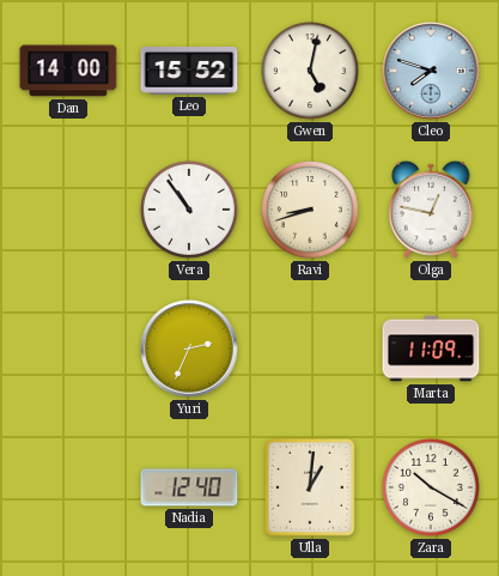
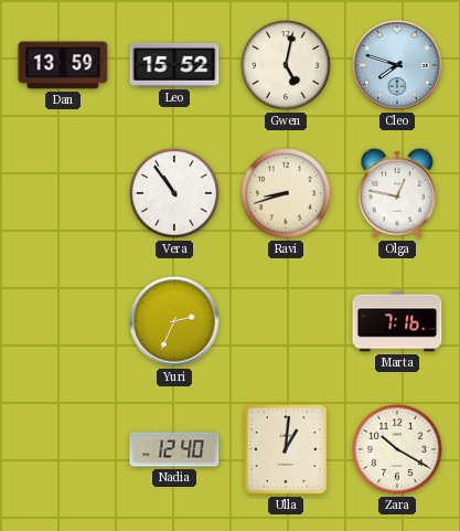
Dan: 14:00 -> 13:59 (63, 65)
Marta: 11:09 -> 7:16 (397, 321)
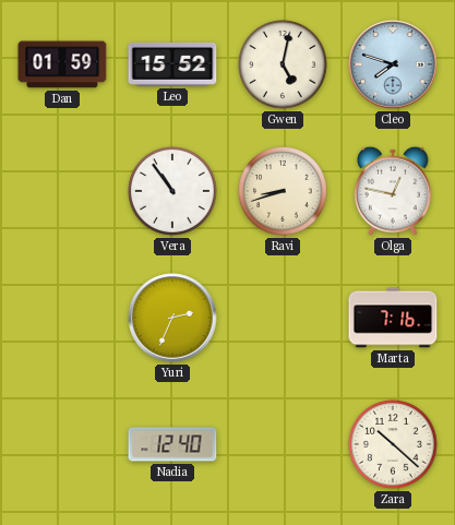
Dan: 13:59 -> 01:59 (62, 64)
Ulla: 1:01 -> none (286, 449)
Zara: 10:20 -> 10:22 (393, 444)
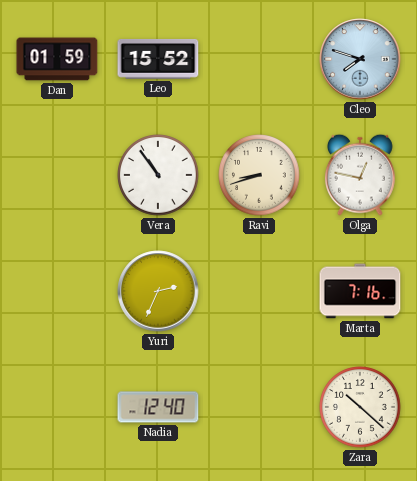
Gwen: 5:02 -> none (283, 64)
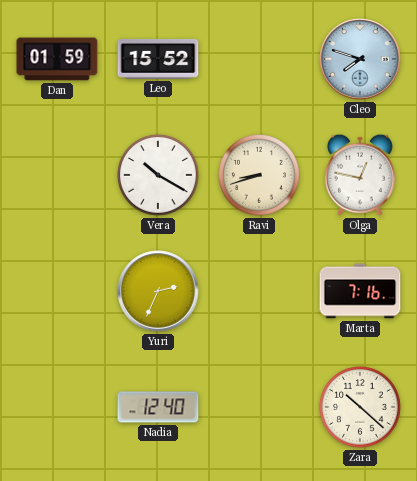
Vera: 10:54 -> 10:20 (158, 175)
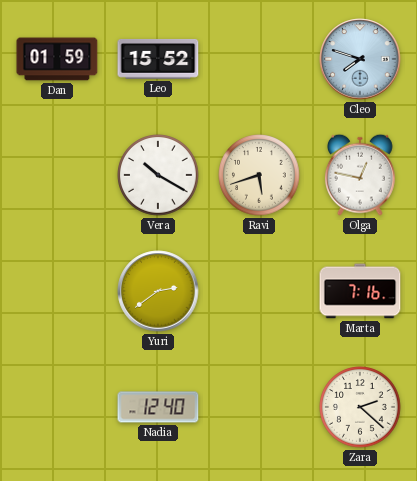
Ravi: 8:42 -> 5:42 (259, 175)
Yuri: 2:34 -> 2:39 (158, 291)
Zara: 10:22 -> 2:22 (360, 407)
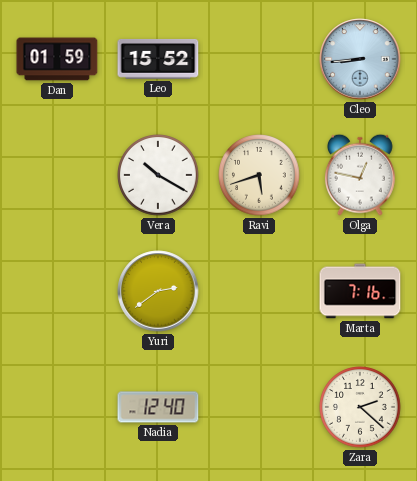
Cleo: 7:48 -> 8:44 (360, 59)
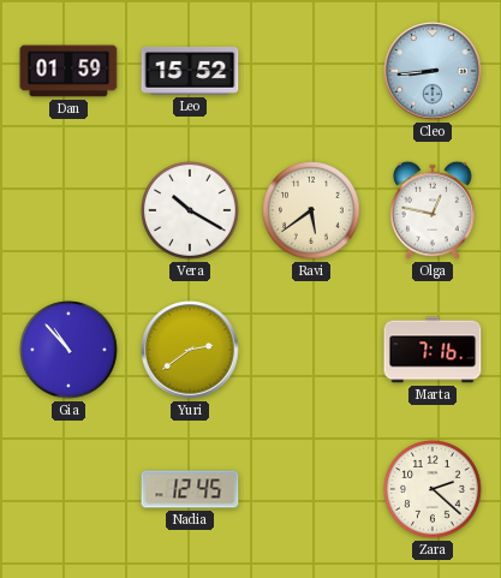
Ravi: 5:42 -> 5:39 (311, 210)
Gia: none -> 10:53 (68, 350)
Nadia: 12:40 -> 12:45 (190, 489)
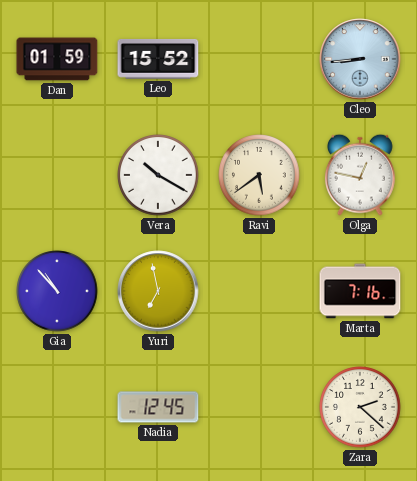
Yuri: 2:39 -> 6:58 (158, 291)
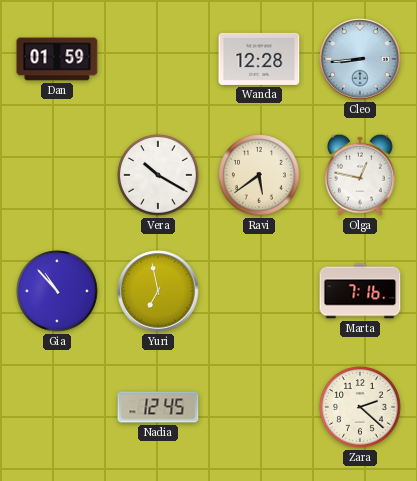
Leo: 15:52 -> none (158, 59)
Wanda: none -> 12:28 (259, 59)
